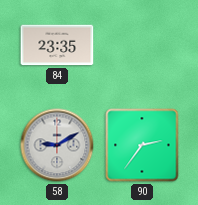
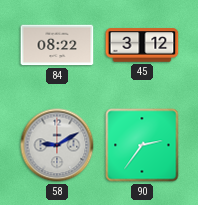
84: 23:35 -> 08:22 (57, 45)
45: none -> 3:12 (142, 45)
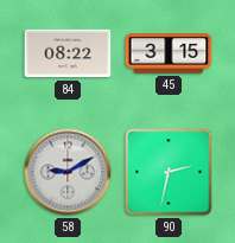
45: 3:12 -> 3:15 (169, 53)
90: 2:36 -> 2:32 (169, 172)
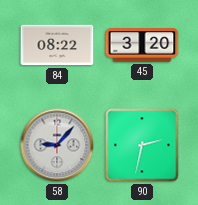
45: 3:15 -> 3:20 (142, 45)
58: 9:10 -> 9:07 (57, 145)
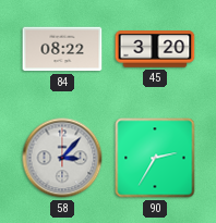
58: 9:07 -> 3:07 (62, 158)
90: 2:32 -> 2:35 (155, 158)
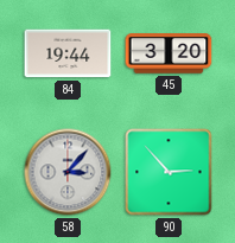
84: 08:22 -> 19:44 (68, 53)
90: 2:35 -> 2:53 (169, 172)
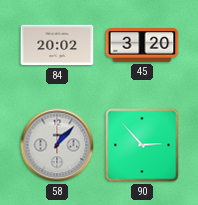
84: 19:44 -> 20:02 (57, 45)
58: 3:07 -> 1:07 (57, 145)
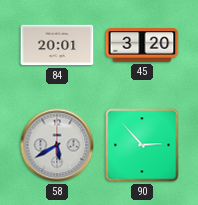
84: 20:02 -> 20:01 (57, 45)
58: 1:07 -> 5:40 (57, 145)
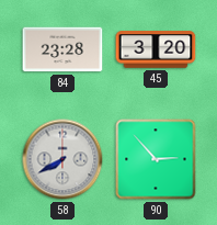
84: 20:01 -> 23:28 (62, 49)
58: 5:40 -> 7:40 (62, 159)
